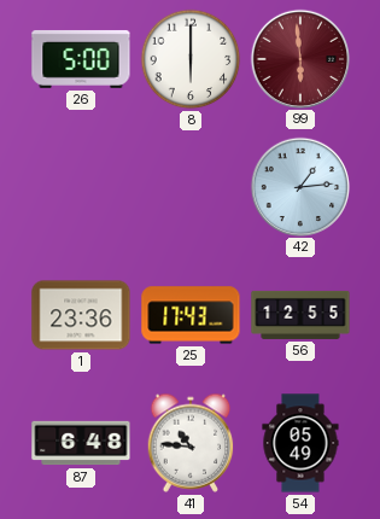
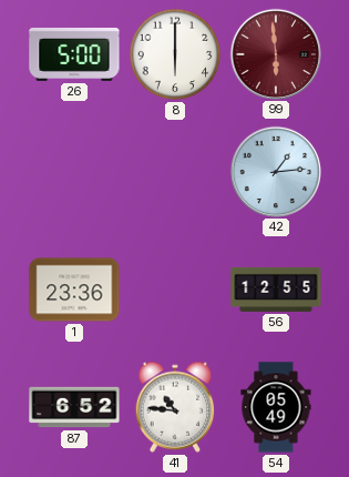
25: 17:43 -> none (191, 315)
87: 6:48 -> 6:52 (74, 407)
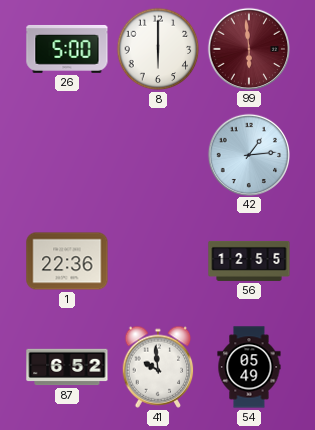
1: 23:36 -> 22:36 (67, 261)
41: 10:46 -> 9:59 (158, 367)
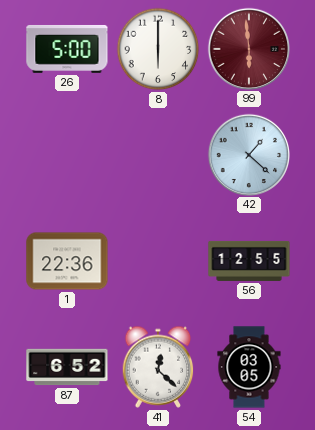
42: 1:14 -> 1:22 (248, 154)
41: 9:59 -> 12:22 (158, 367)
54: 05:49 -> 03:05 (249, 367)
